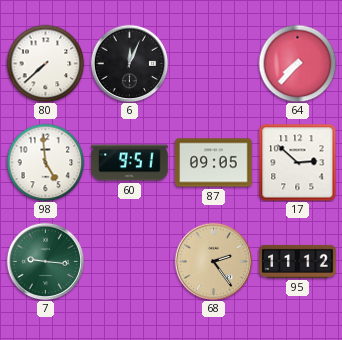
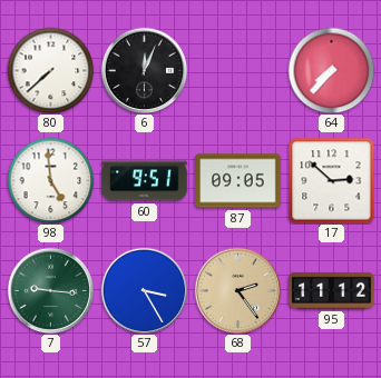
57: none -> 3:25 (144, 290)
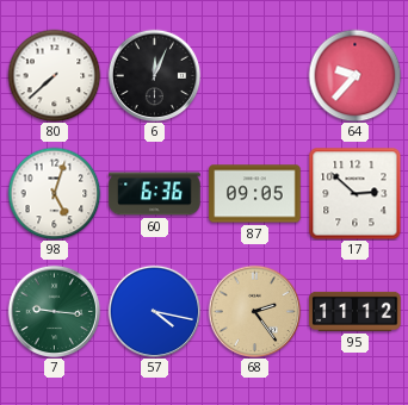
64: 7:37 -> 9:37 (354, 75)
98: 4:59 -> 5:03 (54, 193)
60: 9:51 -> 6:36 (155, 194)
57: 3:25 -> 4:17 (154, 311)
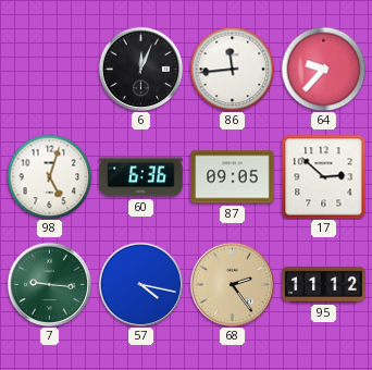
80: 7:38 -> none (54, 75)
86: none -> 11:44 (232, 69)
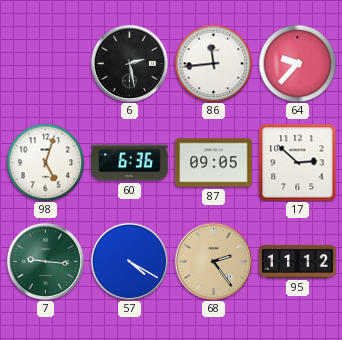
6: 12:04 -> 2:28 (129, 63)
57: 4:17 -> 4:20 (129, 261)
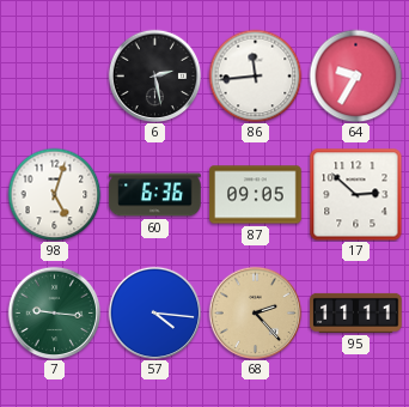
64: 9:37 -> 9:35 (355, 75)
57: 4:20 -> 4:16 (154, 312)
68: 2:24 -> 2:23 (255, 312)
95: 11:12 -> 11:11 (356, 312)
